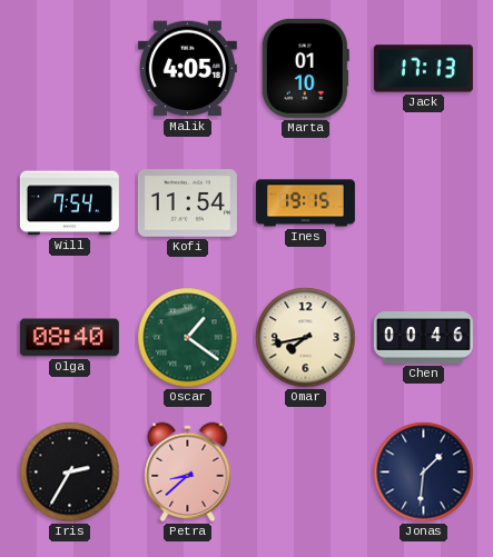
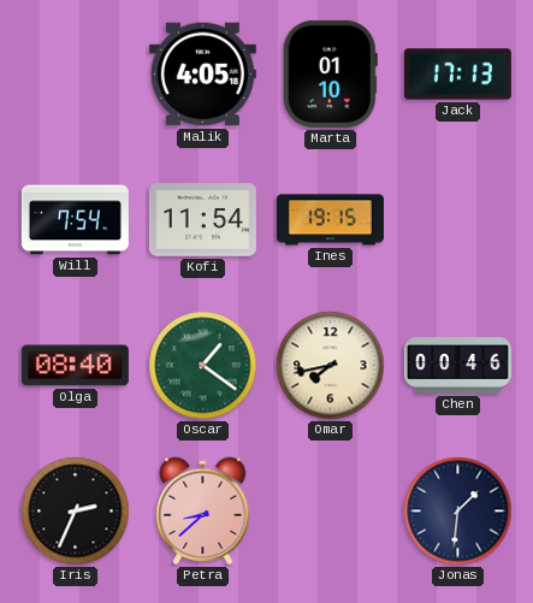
Iris: 2:35 -> 2:34 (76, 512)
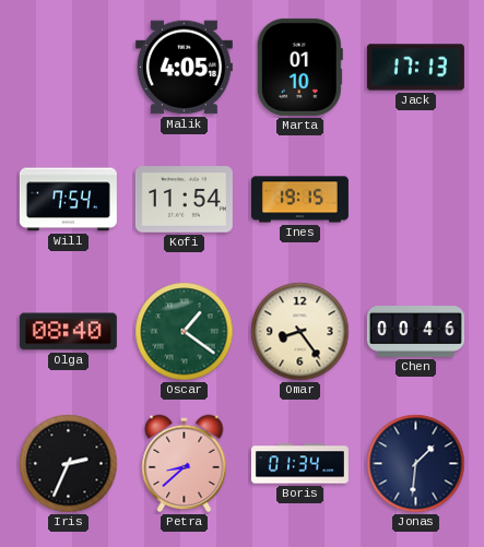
Omar: 7:43 -> 8:24 (300, 332)
Boris: none -> 01:34 (299, 464)
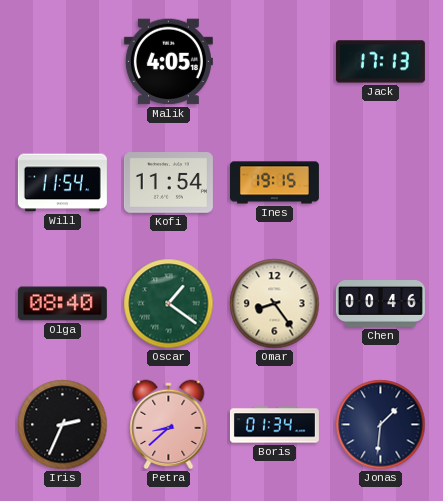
Marta: 01:10 -> none (299, 67)
Will: 7:54 -> 11:54 (62, 183)
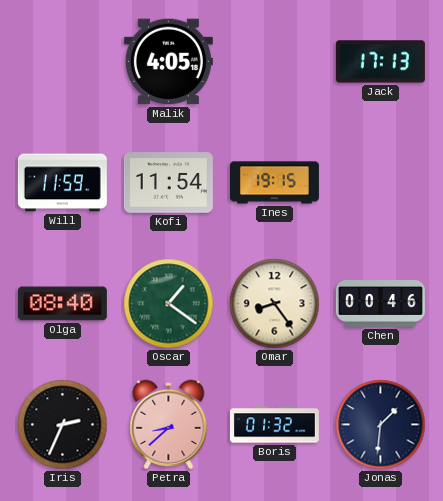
Will: 11:54 -> 11:59 (62, 183)
Boris: 01:34 -> 01:32 (274, 425)
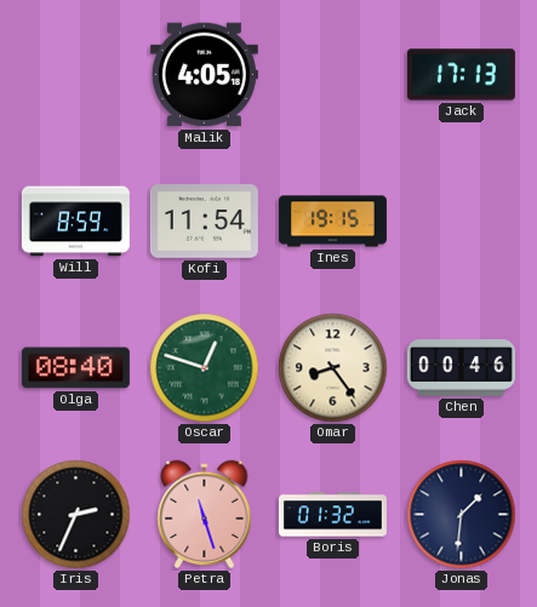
Will: 11:59 -> 8:59 (75, 222)
Oscar: 1:21 -> 12:48 (205, 368)
Petra: 8:38 -> 11:27 (205, 515)
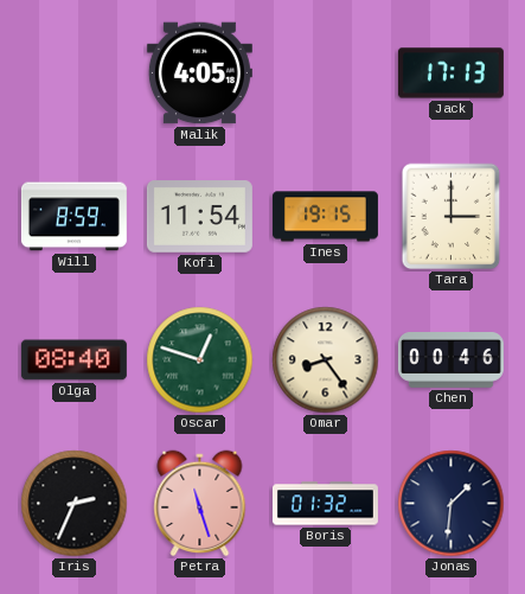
Tara: none -> 3:00 (452, 217)
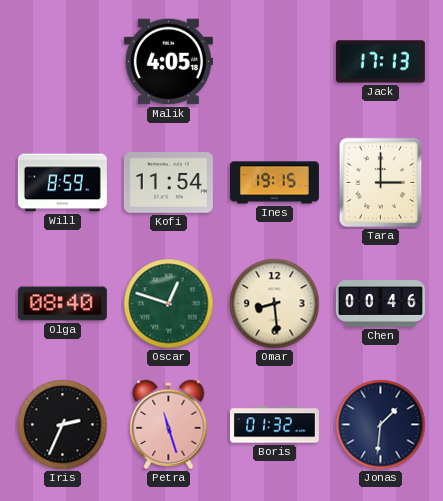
Omar: 8:24 -> 8:29 (275, 304)
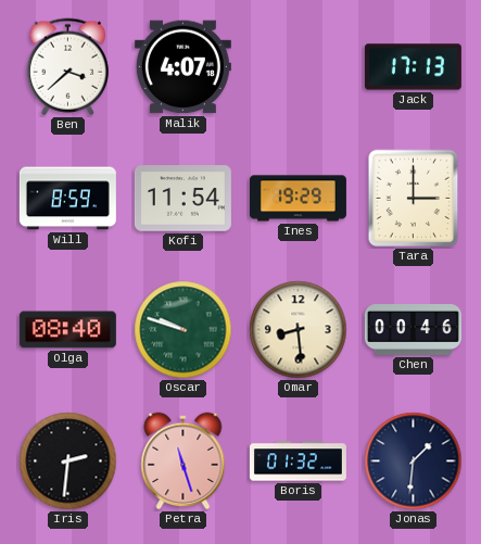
Ben: none -> 3:38 (67, 67)
Malik: 4:05 -> 4:07 (182, 67)
Ines: 19:15 -> 19:29 (298, 199)
Oscar: 12:48 -> 9:48 (183, 330)
Iris: 2:34 -> 2:31 (68, 461)
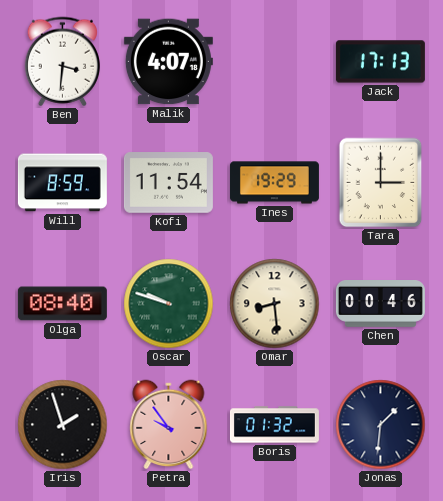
Ben: 3:38 -> 3:31 (62, 62)
Iris: 2:31 -> 1:57 (63, 425)
Petra: 11:27 -> 9:54 (169, 425)
